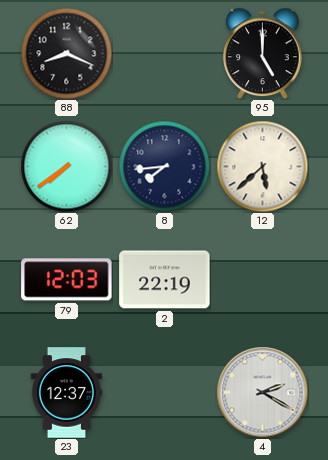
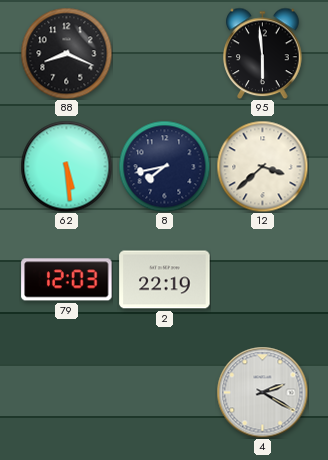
95: 5:00 -> 5:59 (263, 53)
62: 7:39 -> 5:29 (66, 166)
8: 7:44 -> 7:43 (164, 166)
12: 5:38 -> 3:38 (262, 166)
23: 12:37 -> none (66, 393)
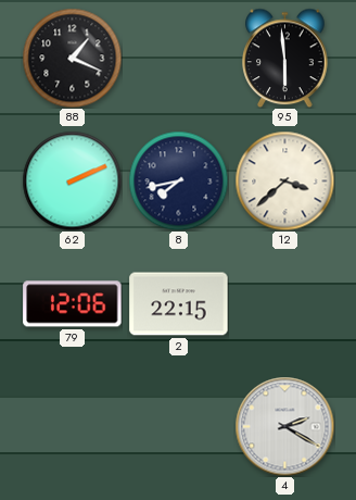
88: 8:19 -> 1:19 (72, 58)
62: 5:29 -> 2:11 (72, 180)
79: 12:03 -> 12:06 (73, 304)
2: 22:19 -> 22:15 (179, 304)
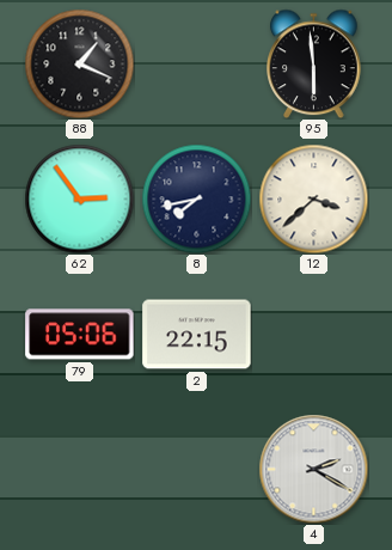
62: 2:11 -> 2:54 (79, 198)
79: 12:06 -> 05:06 (80, 335)
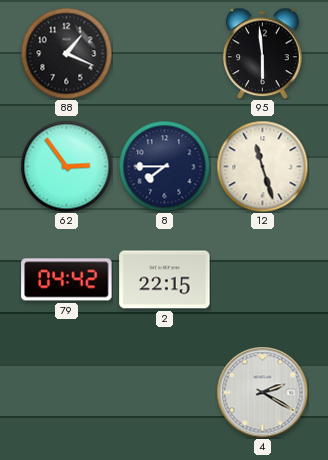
8: 7:43 -> 7:45 (164, 166)
12: 3:38 -> 11:27 (262, 166)
79: 05:06 -> 04:42 (67, 280)
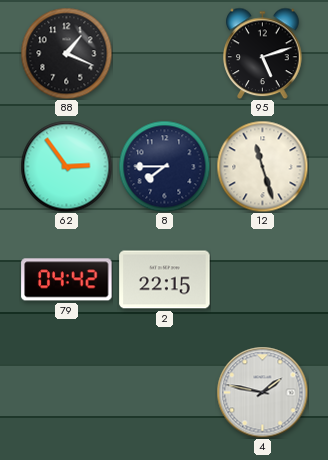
95: 5:59 -> 5:12 (263, 53)
4: 2:20 -> 1:47 (262, 392)
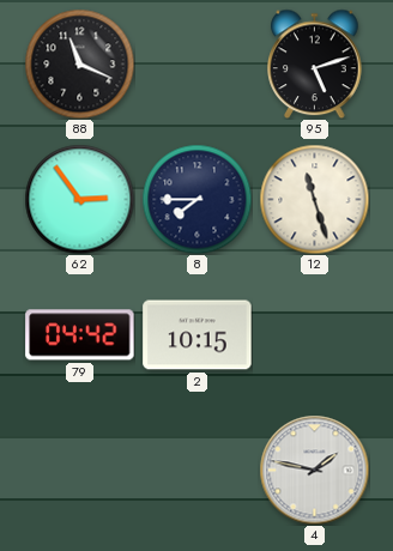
88: 1:19 -> 11:19 (79, 63)
2: 22:15 -> 10:15 (198, 335)
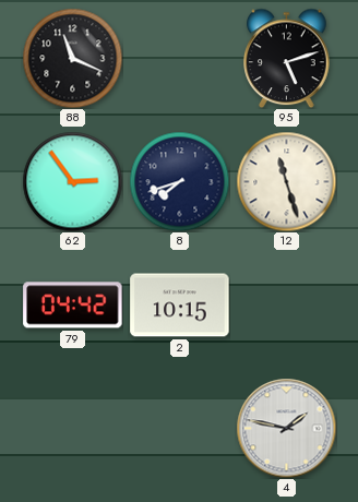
8: 7:45 -> 7:42 (179, 181)
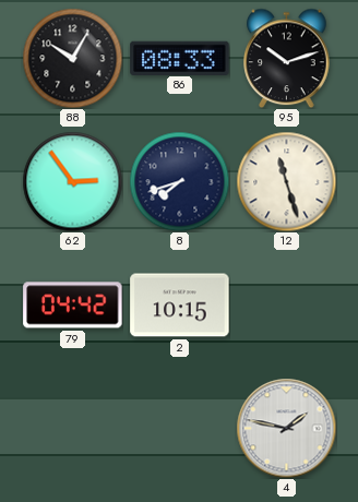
88: 11:19 -> 10:05 (72, 58)
86: none -> 08:33 (180, 58)
95: 5:12 -> 10:12 (287, 58)
